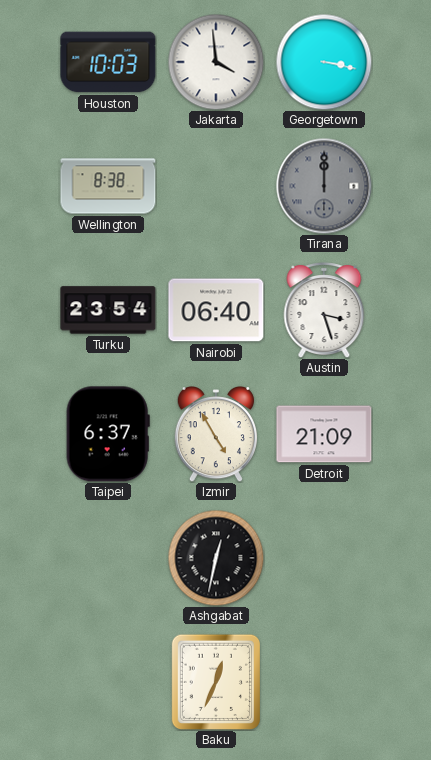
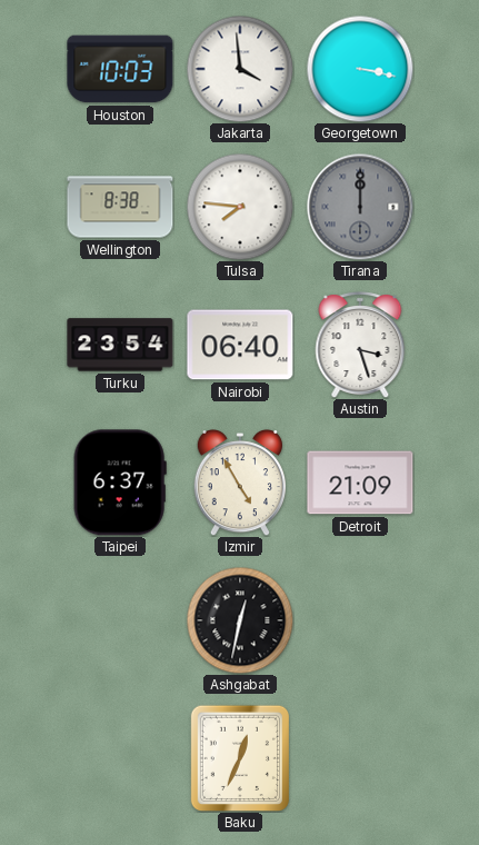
Tulsa: none -> 7:46 (240, 207)
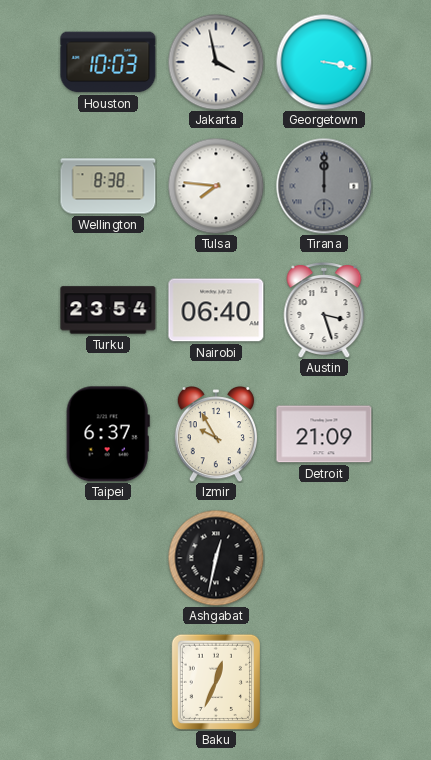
Jakarta: 3:59 -> 3:58 (216, 62)
Izmir: 4:55 -> 9:55 (215, 435)
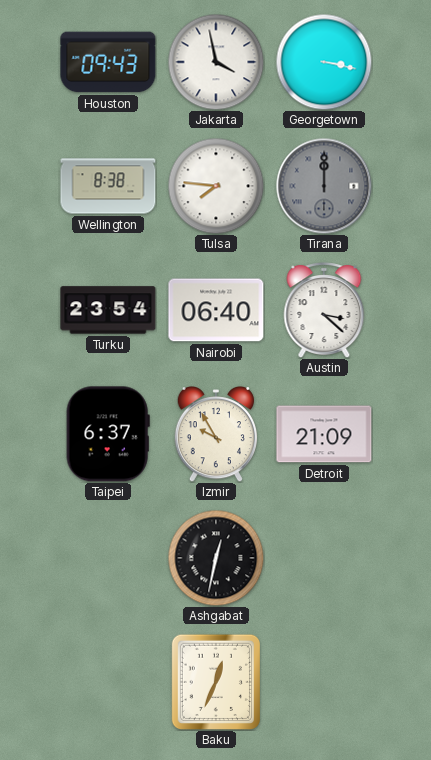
Houston: 10:03 -> 09:43 (108, 62)
Austin: 3:27 -> 3:22 (324, 310)
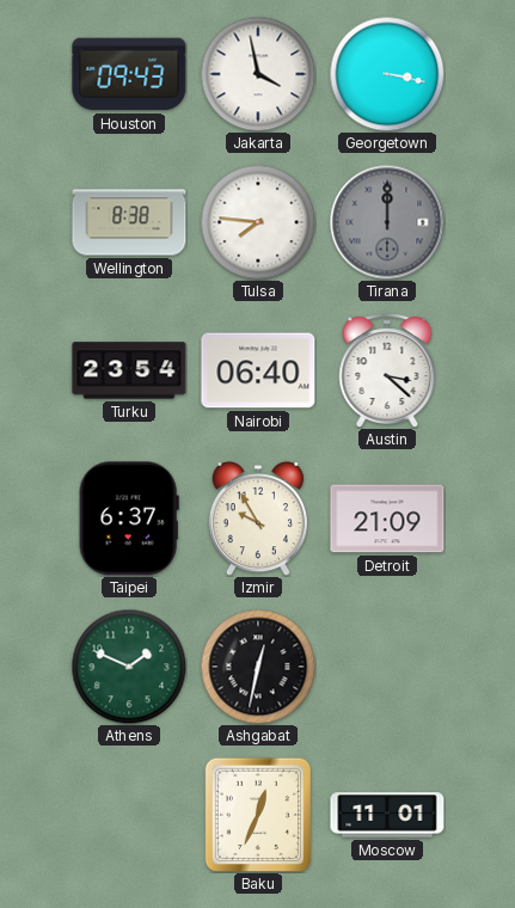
Athens: none -> 1:49 (129, 667)
Moscow: none -> 11:01 (387, 815)
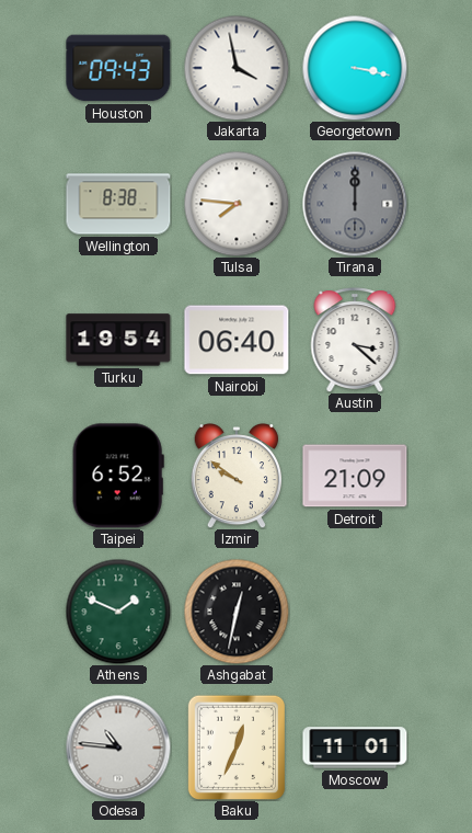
Turku: 23:54 -> 19:54 (118, 340)
Taipei: 6:37 -> 6:52 (118, 476)
Izmir: 9:55 -> 9:51 (235, 477)
Odesa: none -> 10:46 (118, 748)
